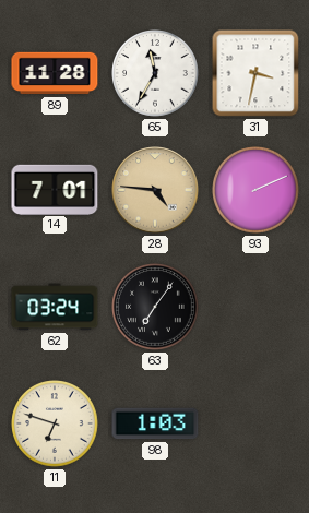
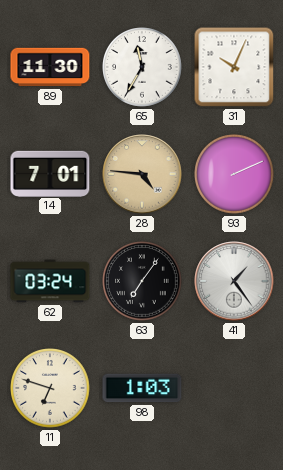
89: 11:28 -> 11:30 (50, 67)
31: 3:32 -> 10:04 (234, 67)
41: none -> 1:24 (234, 281)
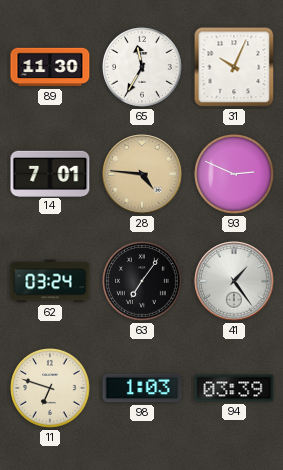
93: 2:11 -> 2:49 (234, 174)
94: none -> 03:39 (234, 388)
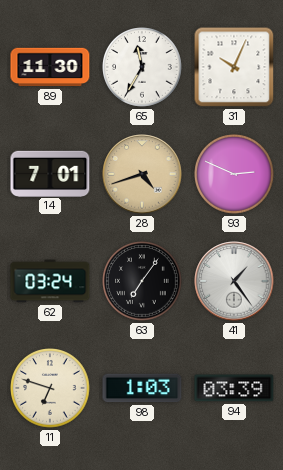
28: 4:46 -> 4:42 (142, 174)
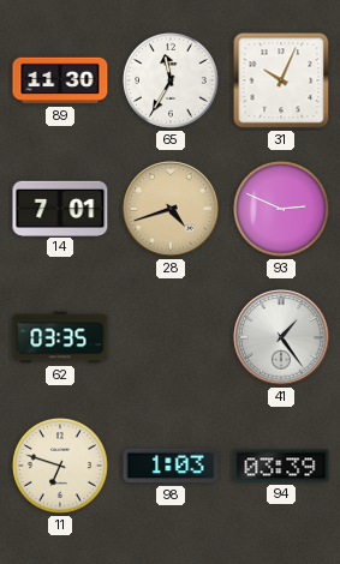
62: 03:24 -> 03:35 (60, 337)
63: 7:06 -> none (142, 281)
